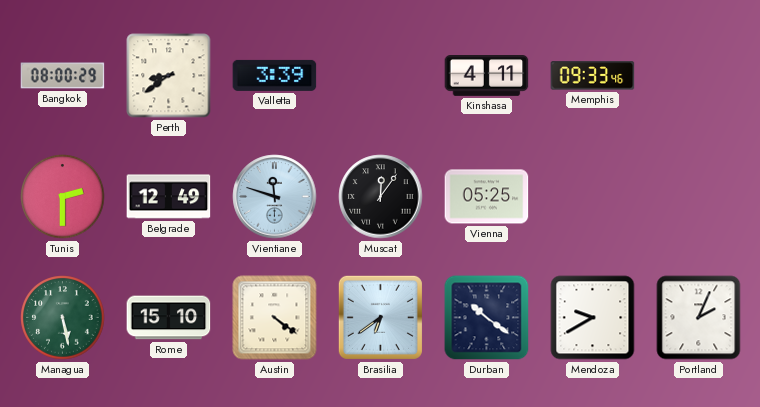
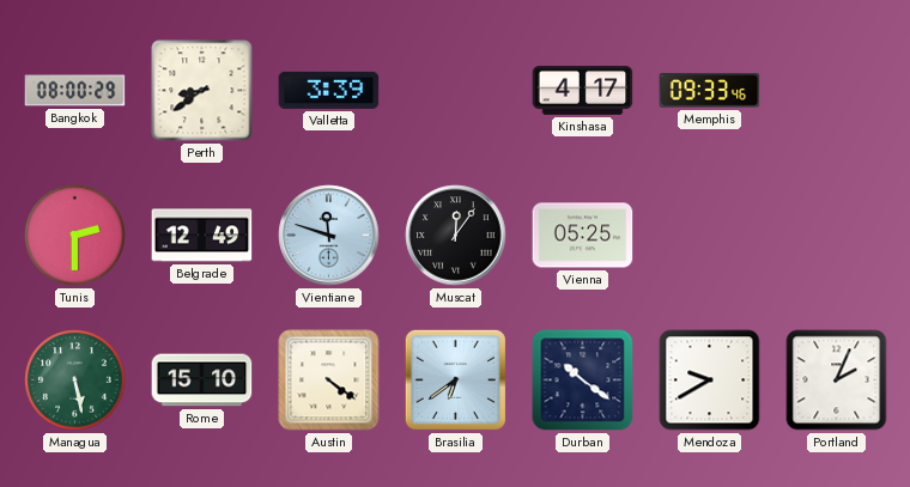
Kinshasa: 4:11 -> 4:17 (583, 91)
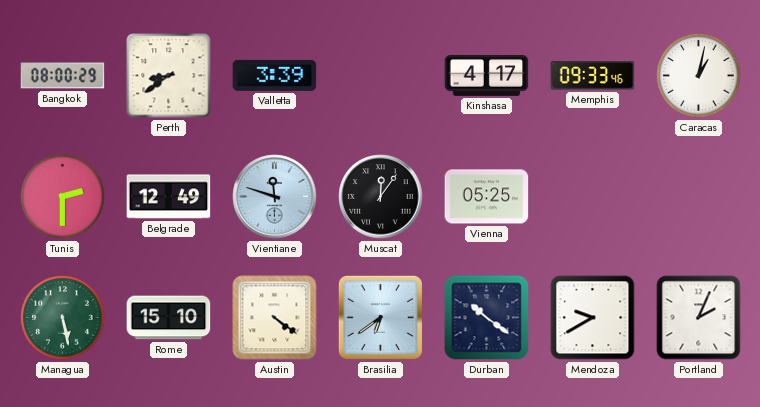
Caracas: none -> 1:02 (699, 76)
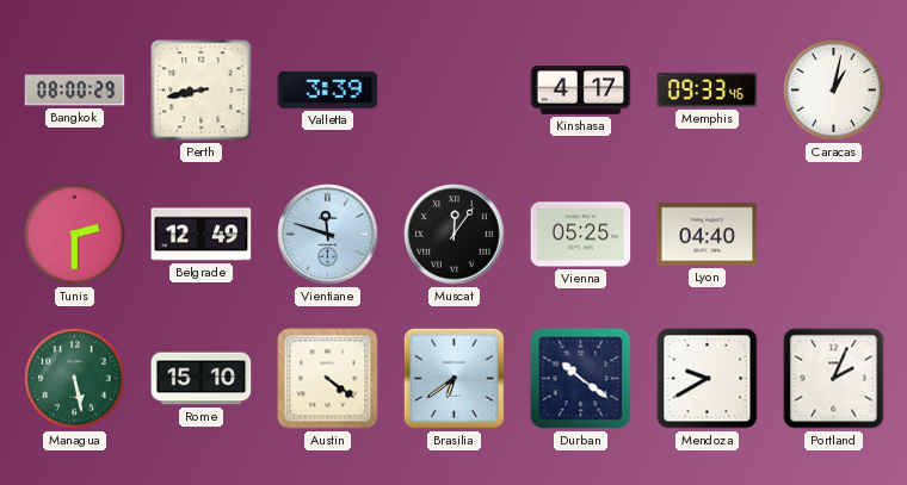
Perth: 8:39 -> 8:43 (202, 91)
Lyon: none -> 04:40 (708, 235)
